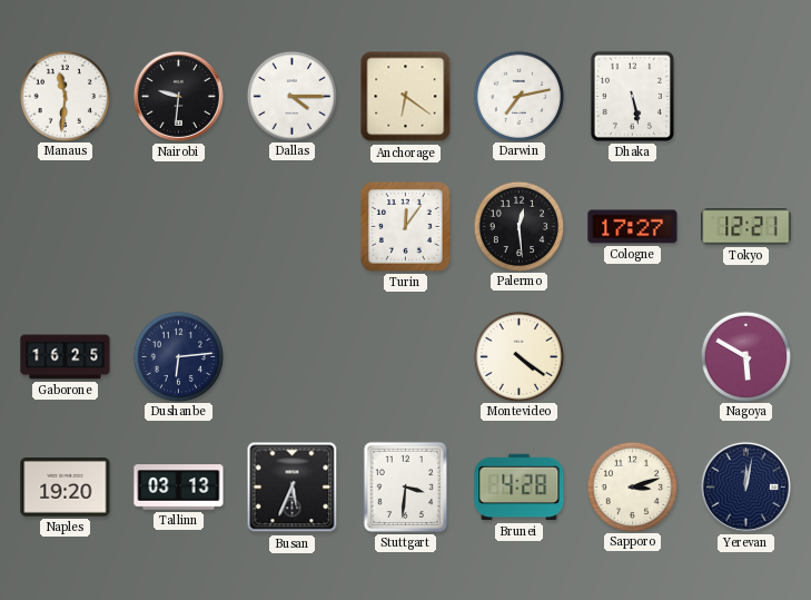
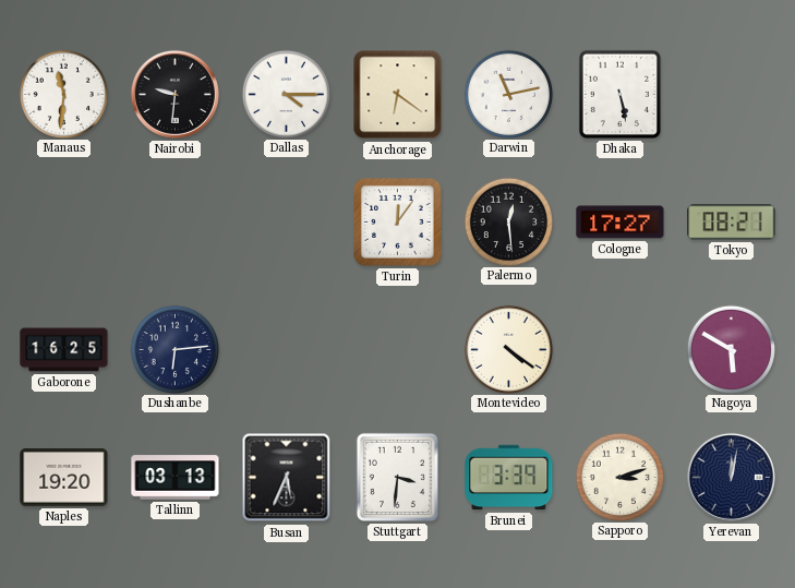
Darwin: 7:13 -> 11:13 (508, 94)
Tokyo: 12:21 -> 08:21 (732, 223)
Brunei: 4:28 -> 3:39 (509, 478)
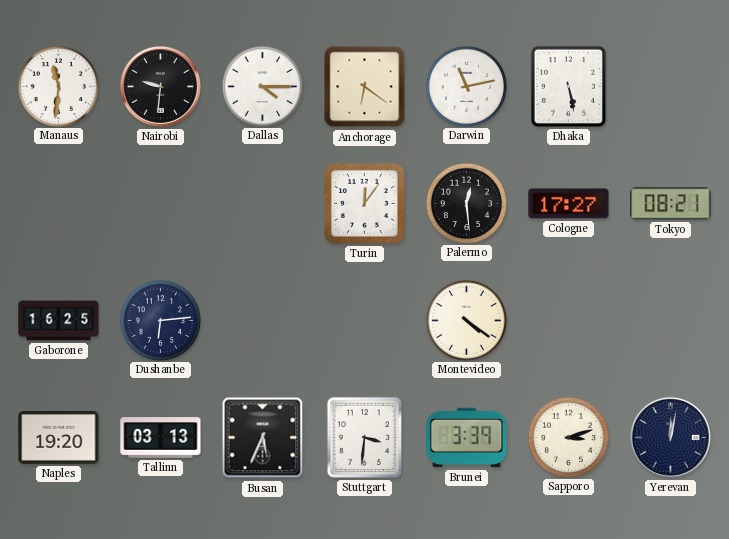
Nagoya: 5:50 -> none (731, 349)
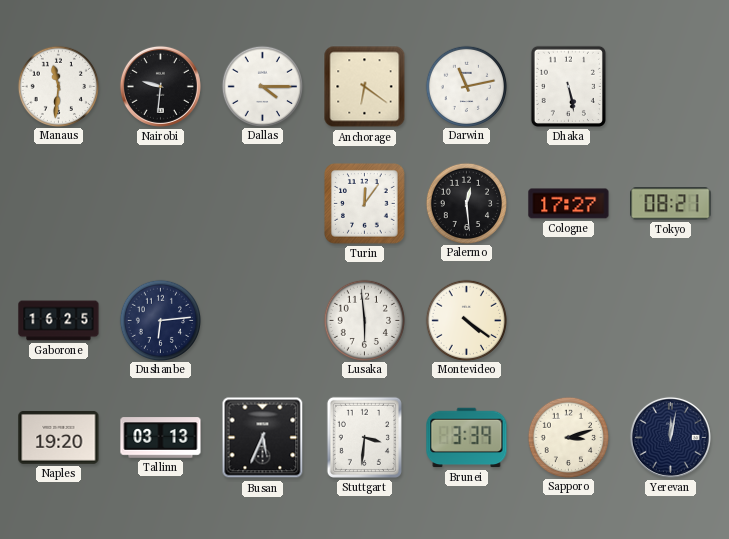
Lusaka: none -> 5:59 (364, 320)
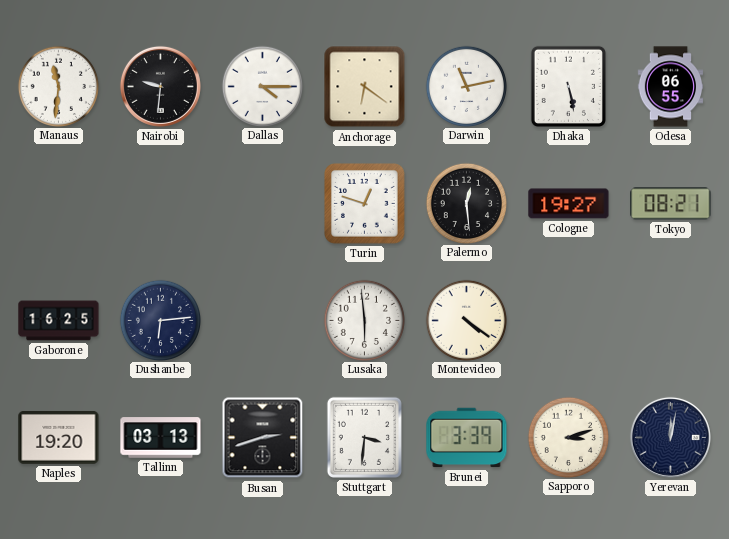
Odesa: none -> 06:55 (671, 87)
Turin: 12:06 -> 12:48 (365, 204)
Cologne: 17:27 -> 19:27 (569, 204)
Busan: 5:34 -> 2:42 (263, 438)
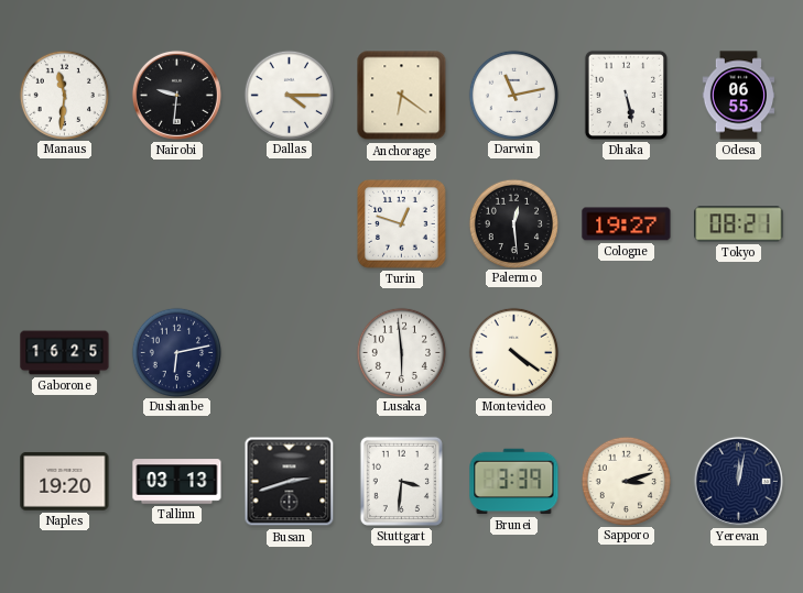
Dushanbe: 6:14 -> 6:13 (176, 352)
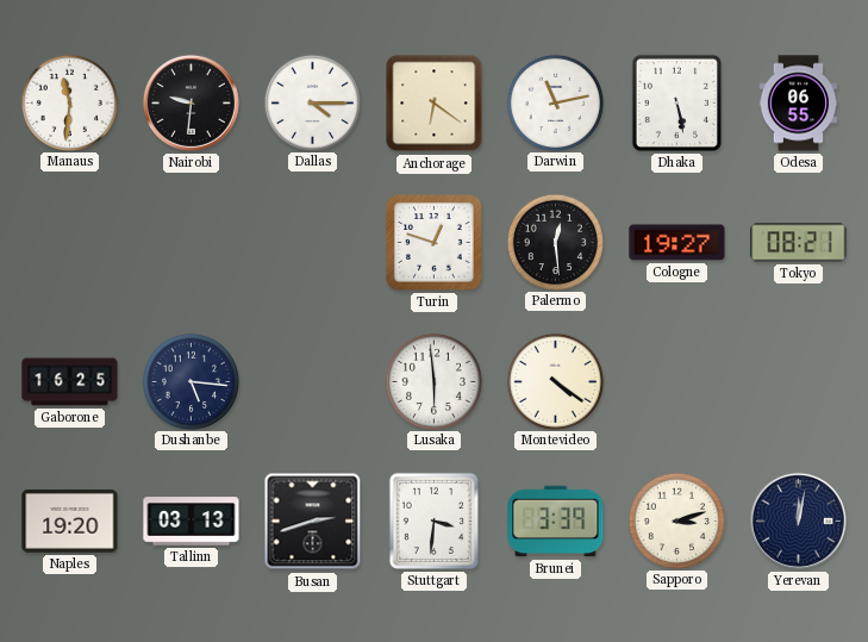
Dushanbe: 6:13 -> 5:16 (191, 381)
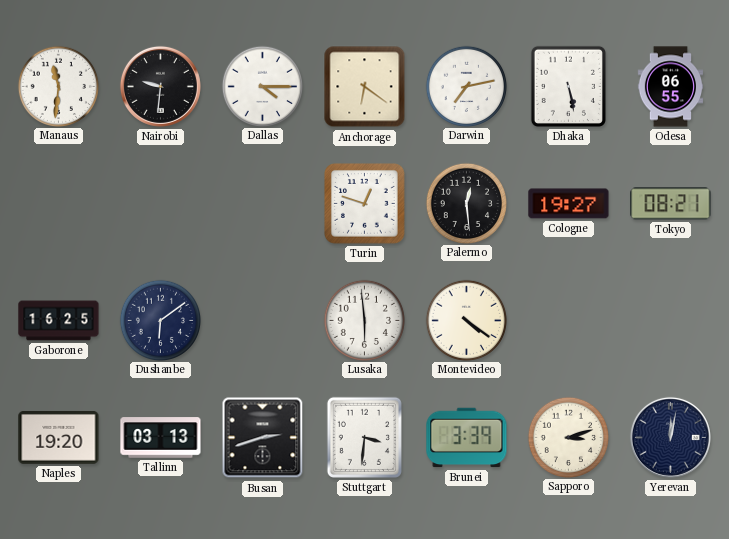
Darwin: 11:13 -> 7:13 (466, 86)
Dushanbe: 5:16 -> 6:09 (160, 320)
